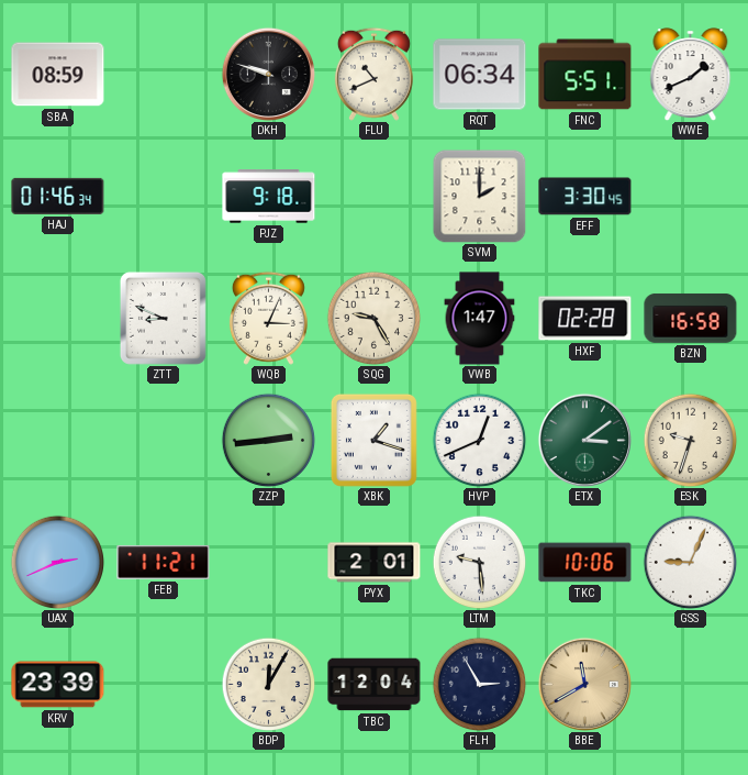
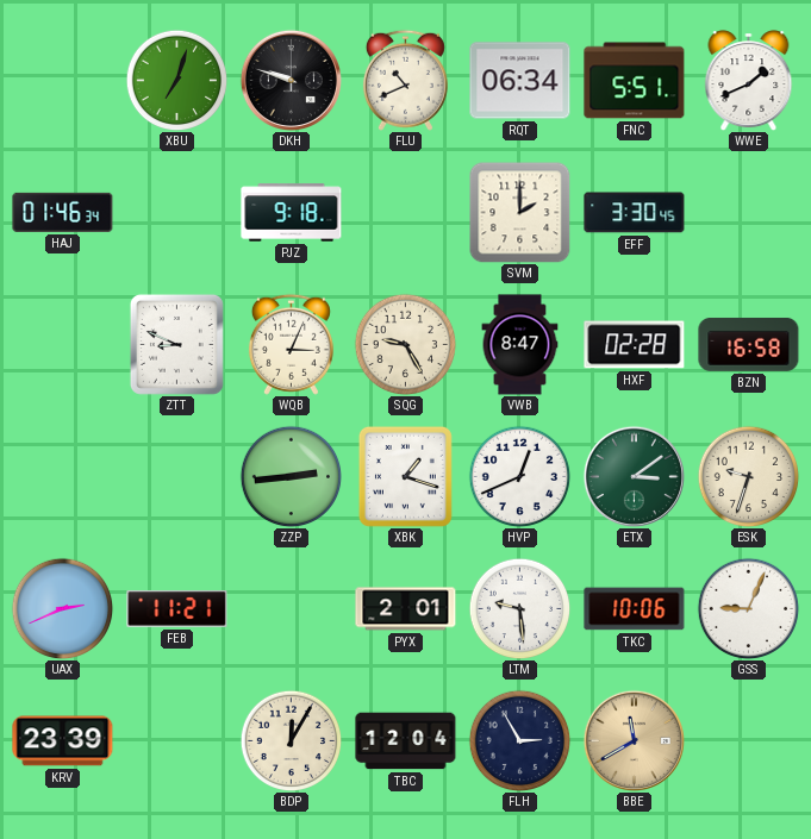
SBA: 08:59 -> none (58, 75)
XBU: none -> 7:03 (176, 80)
VWB: 1:47 -> 8:47 (520, 345)
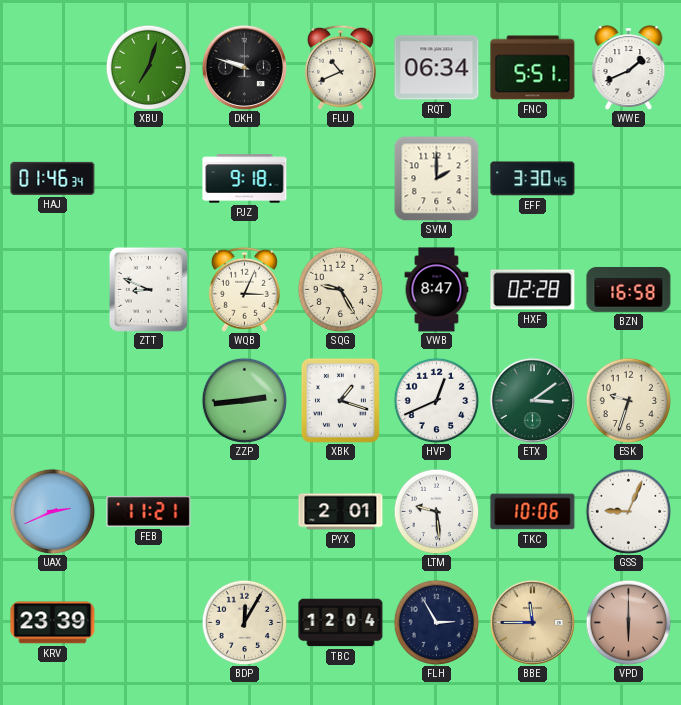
BBE: 11:40 -> 11:45 (532, 622)
VPD: none -> 6:00 (628, 622)
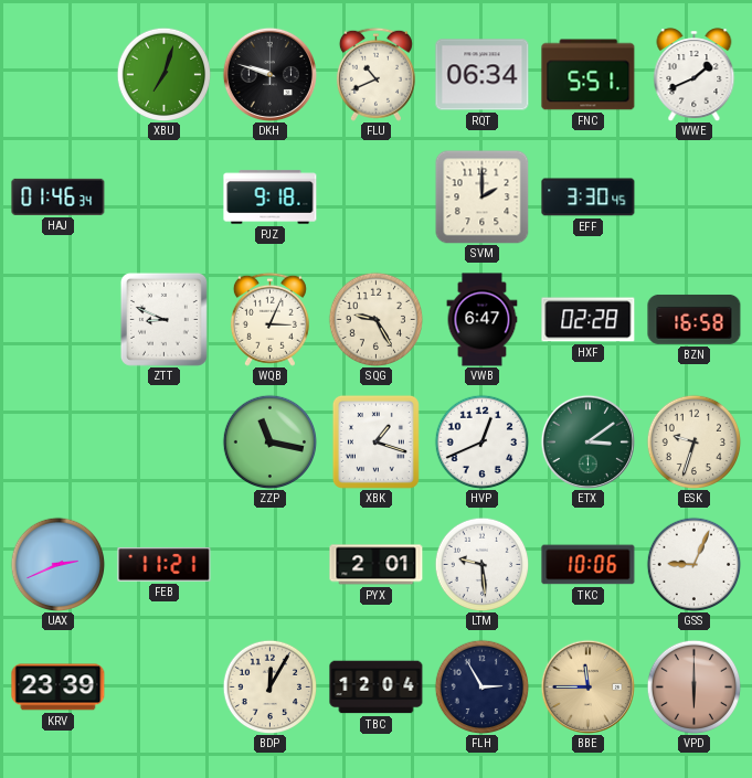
VWB: 8:47 -> 6:47 (483, 320)
ZZP: 2:44 -> 11:17 (269, 441)
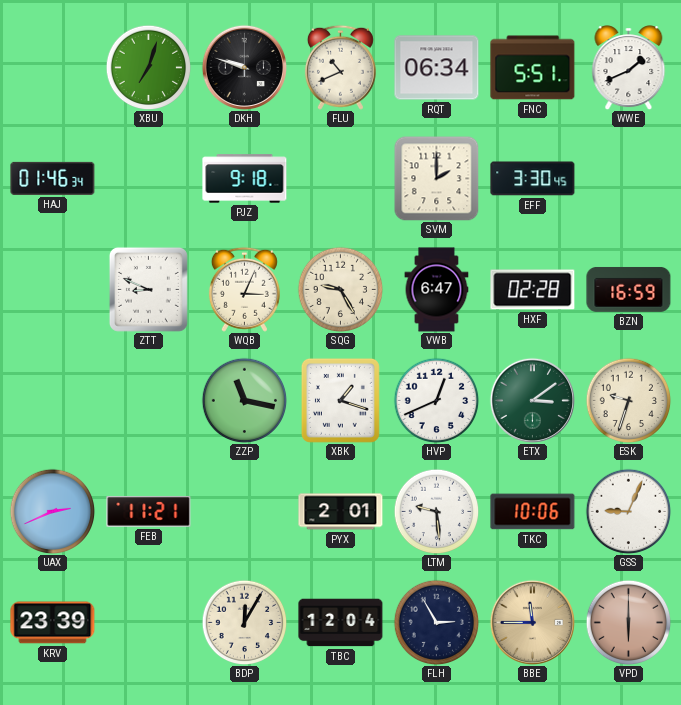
BZN: 16:58 -> 16:59 (629, 289)
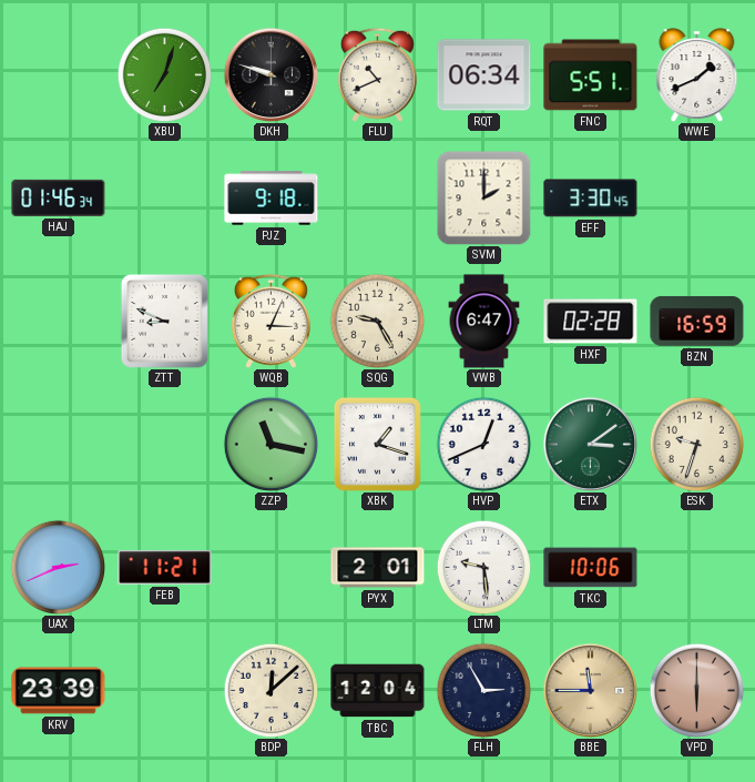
GSS: 9:04 -> none (628, 511)
BDP: 12:05 -> 12:08 (271, 690)
